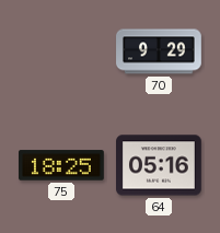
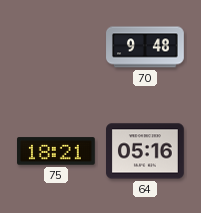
70: 9:29 -> 9:48 (145, 47)
75: 18:25 -> 18:21 (57, 151)
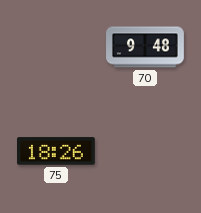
75: 18:21 -> 18:26 (57, 151)
64: 05:16 -> none (146, 151)
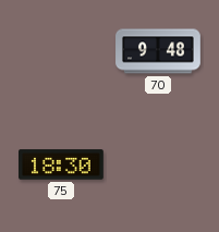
75: 18:26 -> 18:30 (62, 164)
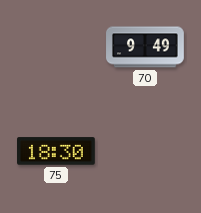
70: 9:48 -> 9:49 (145, 47)
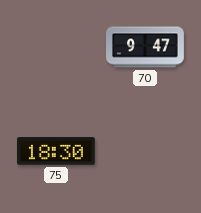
70: 9:49 -> 9:47 (145, 47)
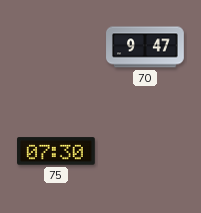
75: 18:30 -> 07:30 (57, 151)
